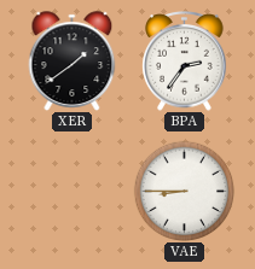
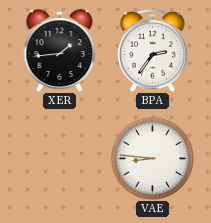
XER: 1:39 -> 1:44 (60, 51)
VAE: 8:45 -> 8:46 (152, 158)
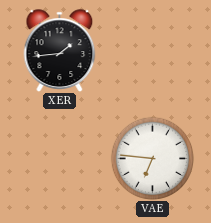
BPA: 2:36 -> none (153, 51)
VAE: 8:46 -> 6:46 (152, 158)
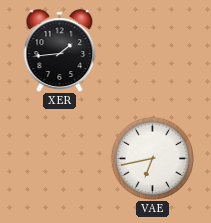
VAE: 6:46 -> 6:43 (152, 158)
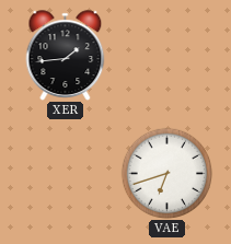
VAE: 6:43 -> 6:42 (166, 173)
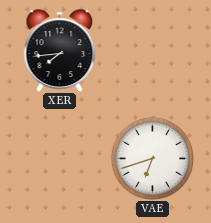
XER: 1:44 -> 7:44 (60, 51)
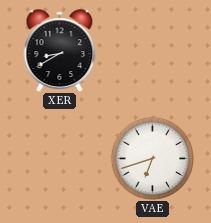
XER: 7:44 -> 8:40 (60, 51)
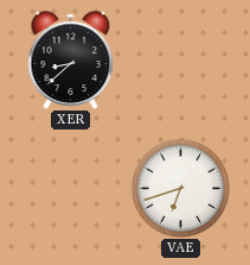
XER: 8:40 -> 8:38 (71, 61)
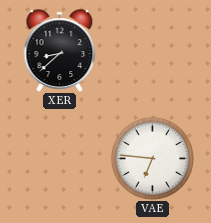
VAE: 6:42 -> 6:46 (152, 158)
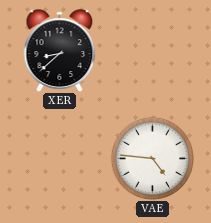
VAE: 6:46 -> 4:46 (152, 158)
